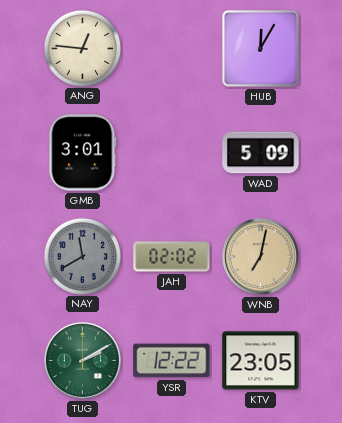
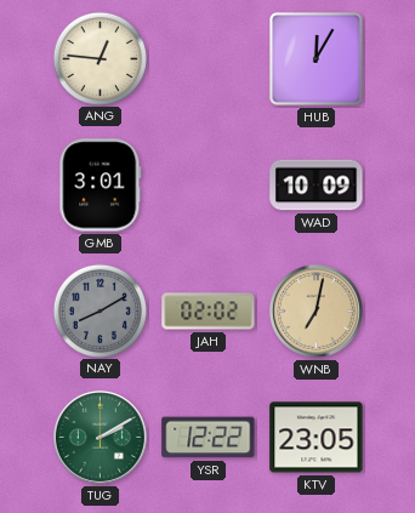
WAD: 5:09 -> 10:09 (317, 186)
NAY: 11:40 -> 8:10 (100, 310)
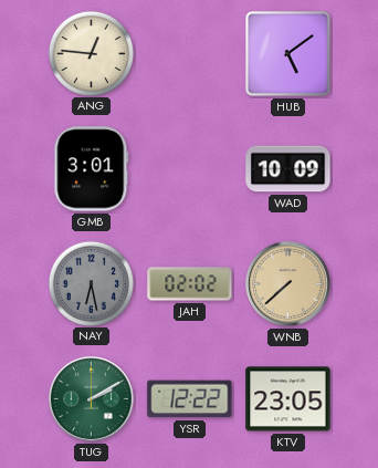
HUB: 12:05 -> 5:09 (288, 54)
NAY: 8:10 -> 6:28 (91, 283)
WNB: 7:02 -> 7:38 (287, 283)
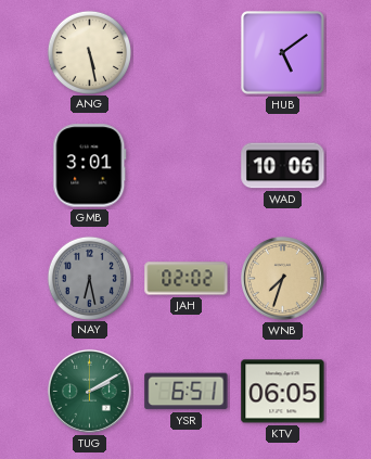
ANG: 12:46 -> 5:28 (89, 52)
WAD: 10:09 -> 10:06 (283, 166)
WNB: 7:38 -> 7:33 (282, 278)
YSR: 12:22 -> 6:51 (187, 392)
KTV: 23:05 -> 06:05 (283, 392)
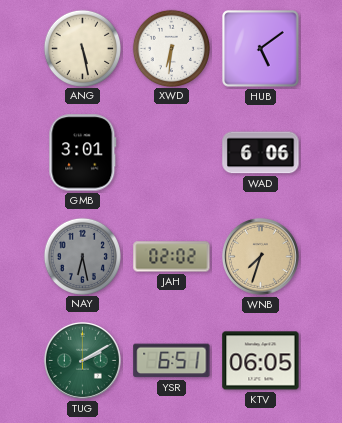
XWD: none -> 6:31 (171, 48)
WAD: 10:06 -> 6:06 (261, 153)
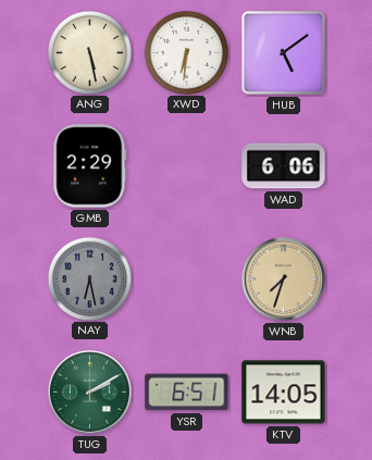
GMB: 3:01 -> 2:29 (90, 166)
JAH: 02:02 -> none (172, 257)
KTV: 06:05 -> 14:05 (284, 393)
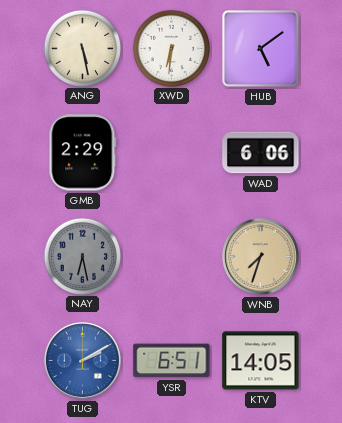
TUG dial: green -> blue (82, 360)
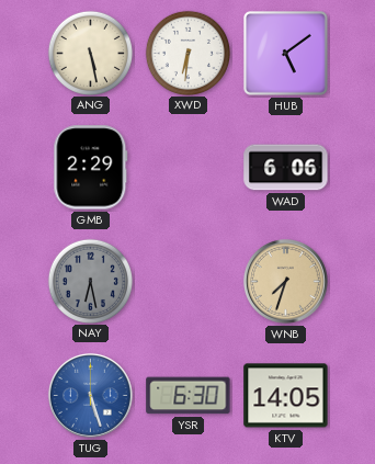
TUG: 2:10 -> 5:27 (90, 395)
YSR: 6:51 -> 6:30 (189, 396)
